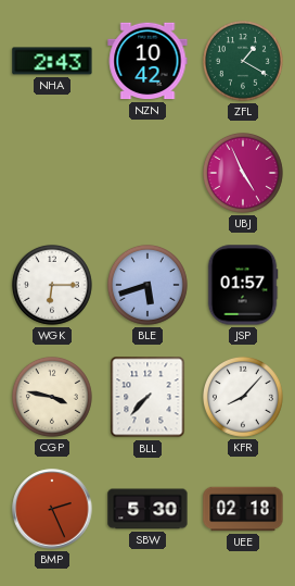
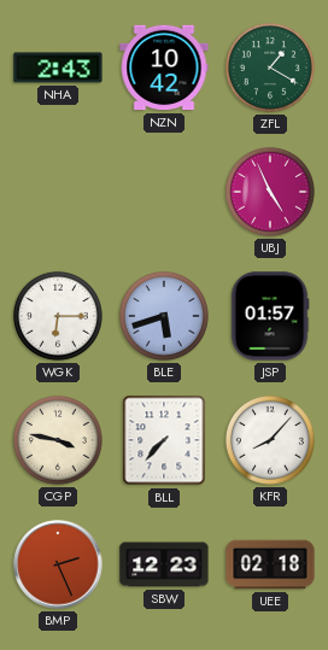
SBW: 5:30 -> 12:23 (164, 564)
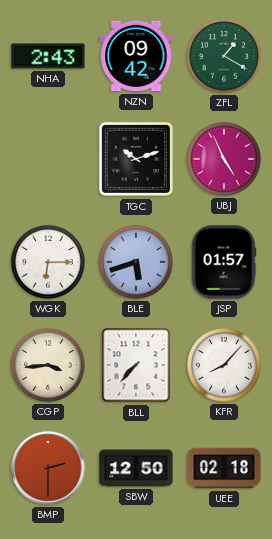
NZN: 10:42 -> 09:42 (136, 56)
TGC: none -> 10:12 (136, 159)
CGP: 3:47 -> 3:44 (48, 365)
BMP: 2:26 -> 2:30 (48, 468)
SBW: 12:23 -> 12:50 (136, 468)
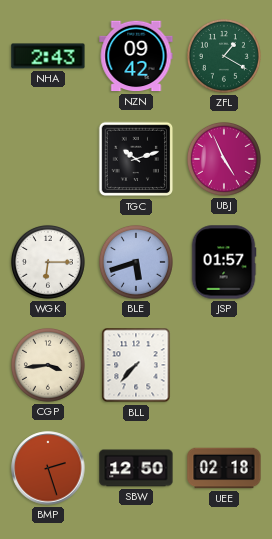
KFR: 8:07 -> none (224, 365)
BMP: 2:30 -> 2:27 (48, 468)
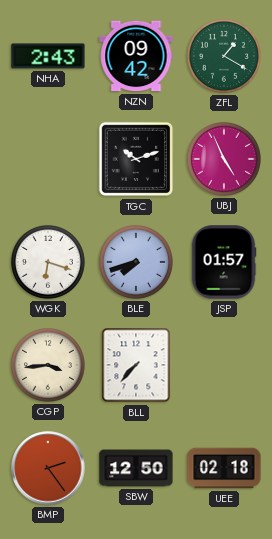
WGK: 6:15 -> 6:18 (48, 262)
BLE: 5:42 -> 7:42 (136, 262)
BMP: 2:27 -> 2:24 (48, 468)
